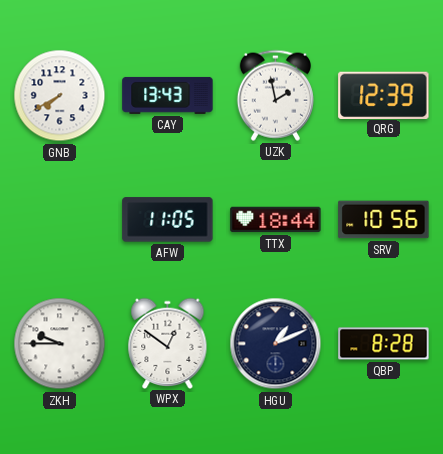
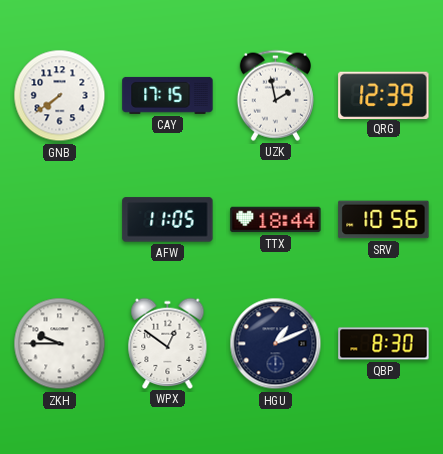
GNB: 7:40 -> 7:39 (60, 96)
CAY: 13:43 -> 17:15 (168, 95)
QBP: 8:28 -> 8:30 (384, 344)
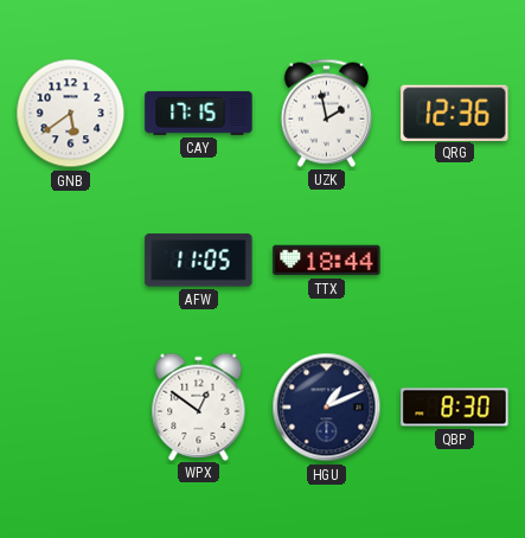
GNB: 7:39 -> 5:39 (71, 114)
QRG: 12:39 -> 12:36 (455, 113)
SRV: 10:56 -> none (384, 220)
ZKH: 9:45 -> none (60, 344)
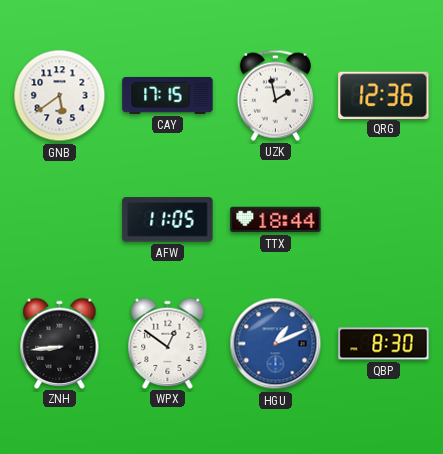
ZNH: none -> 8:44 (60, 343)
HGU dial: navy -> blue (276, 344)
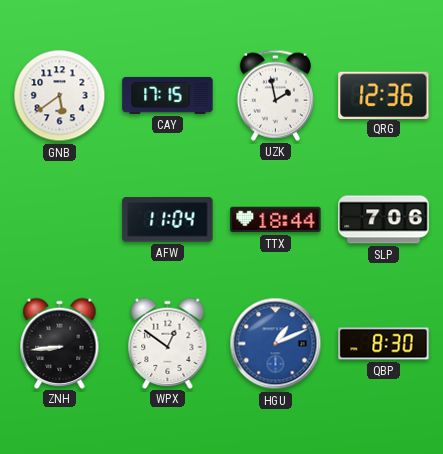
AFW: 11:05 -> 11:04 (168, 220)
SLP: none -> 7:06 (384, 220)
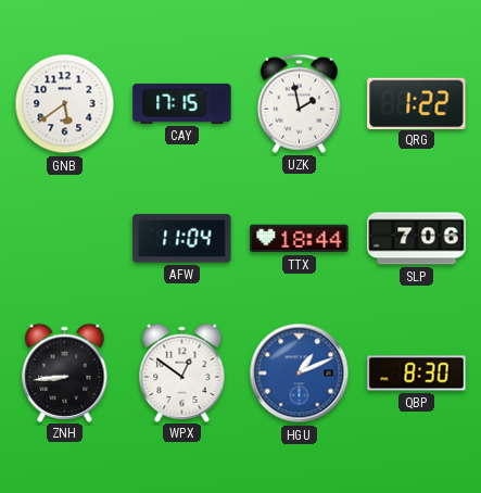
QRG: 12:36 -> 1:22 (417, 103)
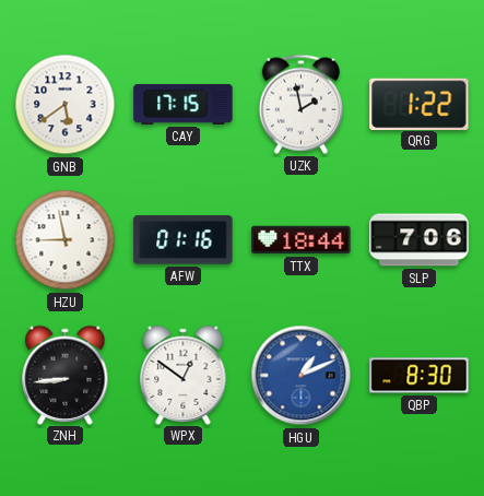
HZU: none -> 8:58 (66, 240)
AFW: 11:04 -> 01:16 (184, 240)
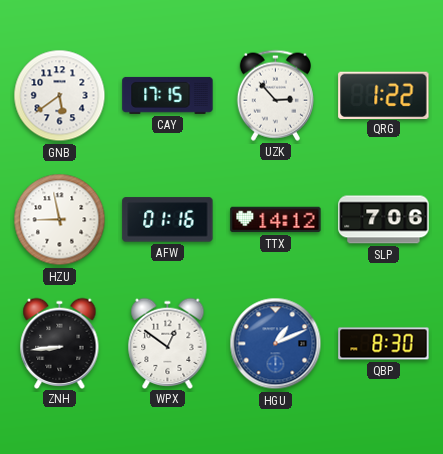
UZK: 1:58 -> 2:53 (275, 95)
TTX: 18:44 -> 14:12 (276, 220)
